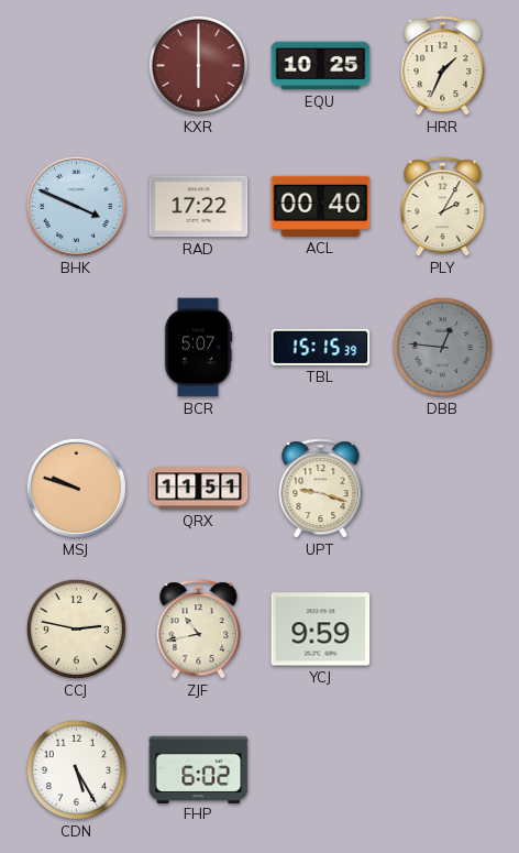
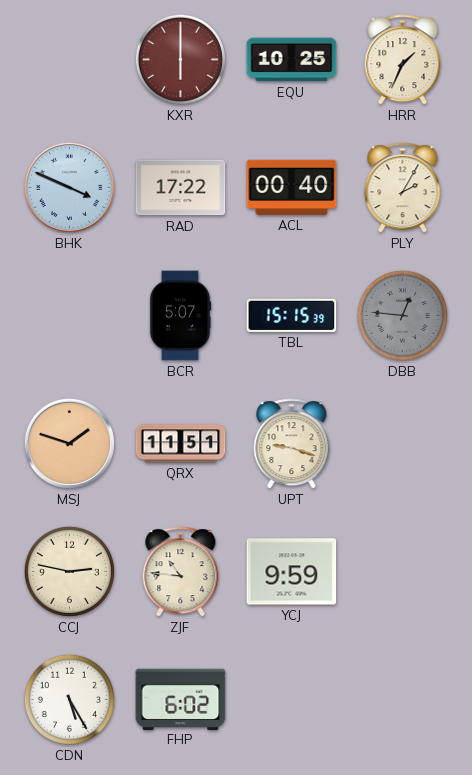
MSJ: 9:48 -> 1:48 (69, 443)
ZJF: 10:43 -> 10:46 (181, 572)
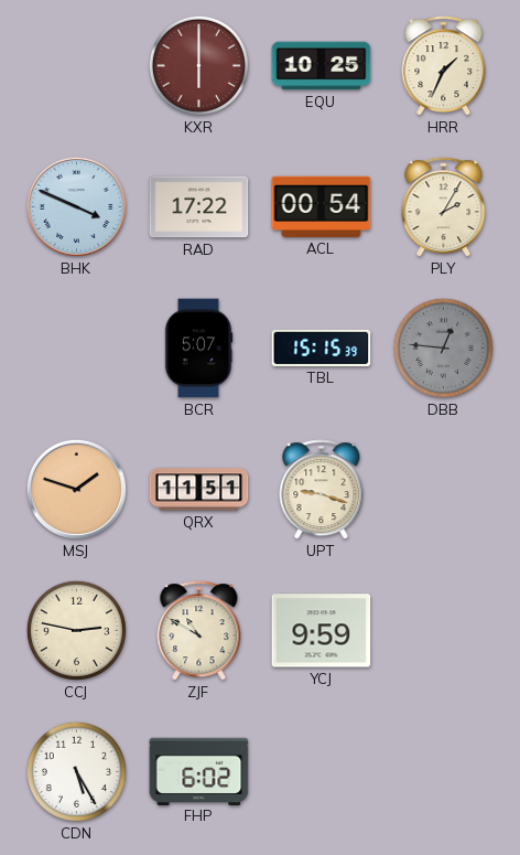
ACL: 00:40 -> 00:54 (322, 206)
ZJF: 10:46 -> 10:50 (199, 631)
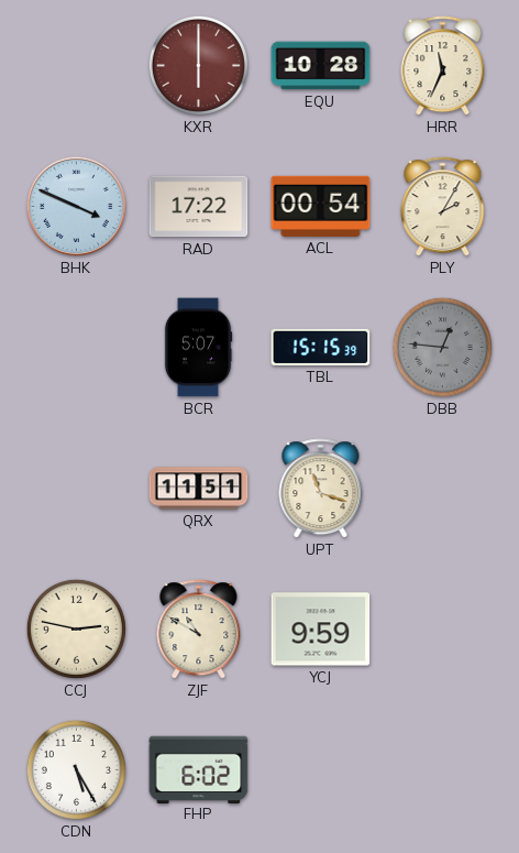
EQU: 10:25 -> 10:28 (321, 66)
HRR: 1:34 -> 11:34 (443, 66)
MSJ: 1:48 -> none (76, 489)
UPT: 9:18 -> 11:18 (321, 489)
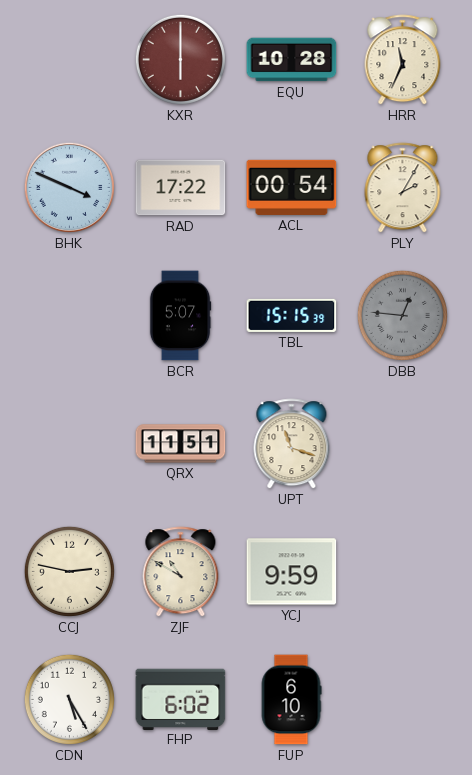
FUP: none -> 6:10 (291, 700)
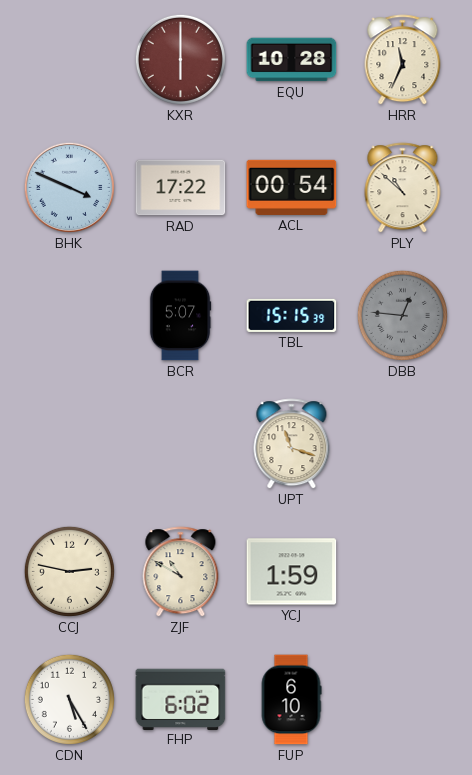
PLY: 2:05 -> 10:52 (403, 188)
QRX: 11:51 -> none (181, 444)
YCJ: 9:59 -> 1:59 (292, 572)
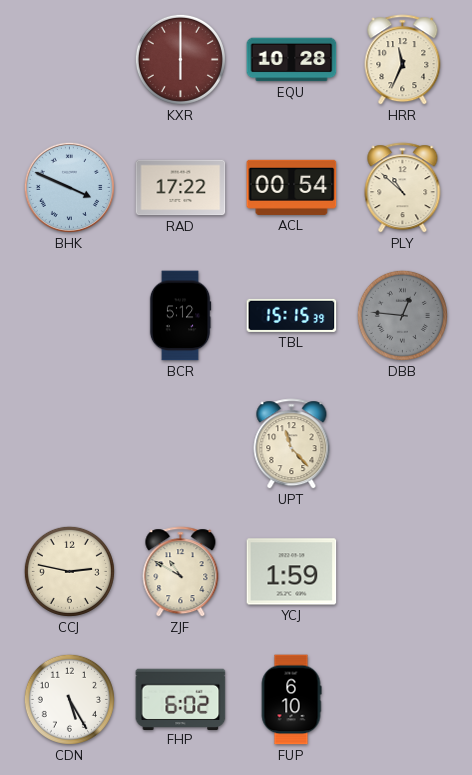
BCR: 5:07 -> 5:12 (180, 316)
UPT: 11:18 -> 11:23 (292, 444)
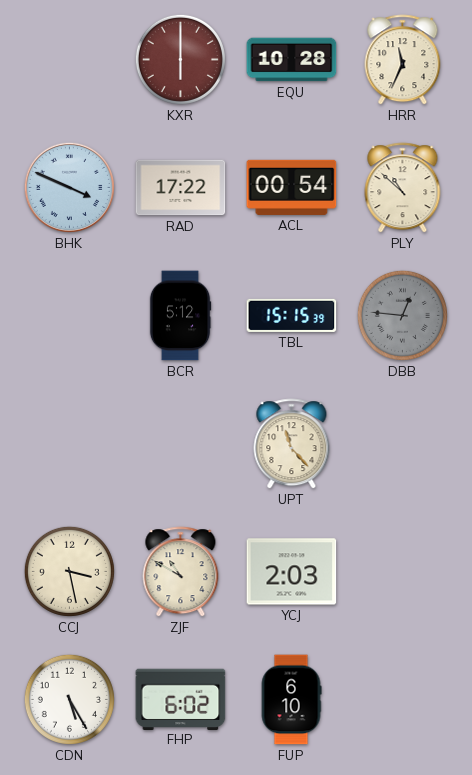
CCJ: 2:47 -> 3:28 (69, 571)
YCJ: 1:59 -> 2:03 (292, 572)
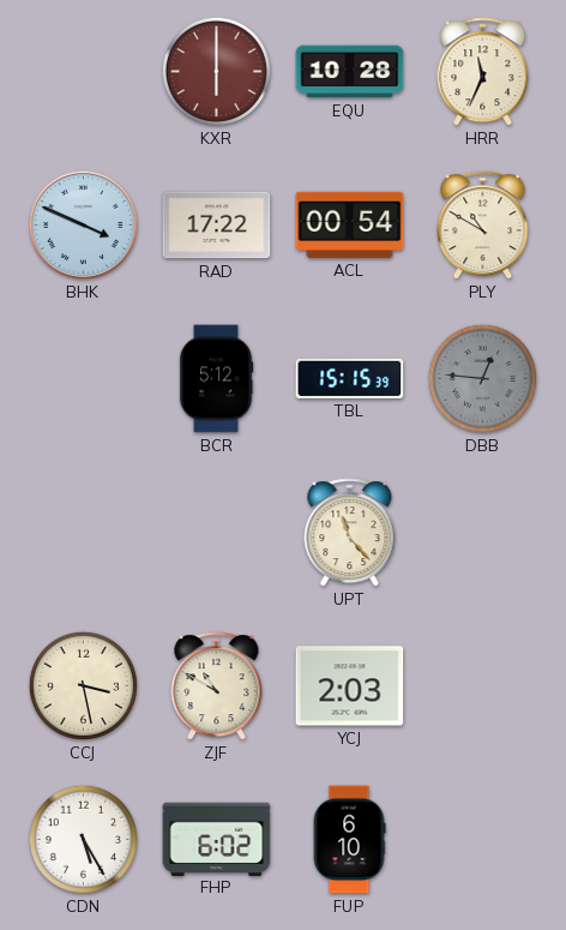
PLY: 10:52 -> 10:50 (483, 226)
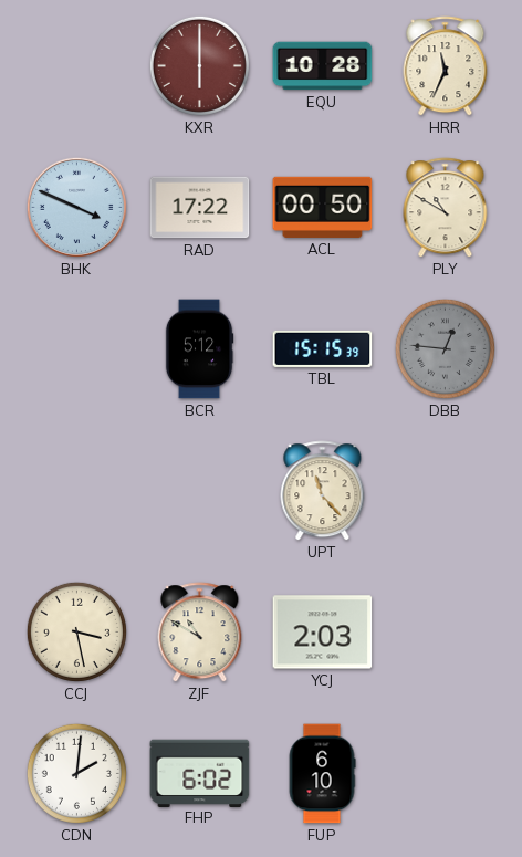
ACL: 00:54 -> 00:50 (323, 207)
CDN: 5:25 -> 2:01 (76, 773)
